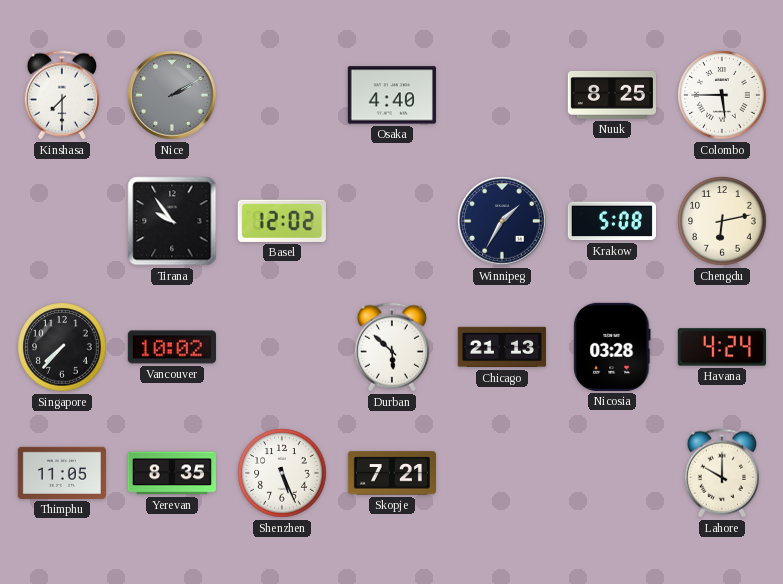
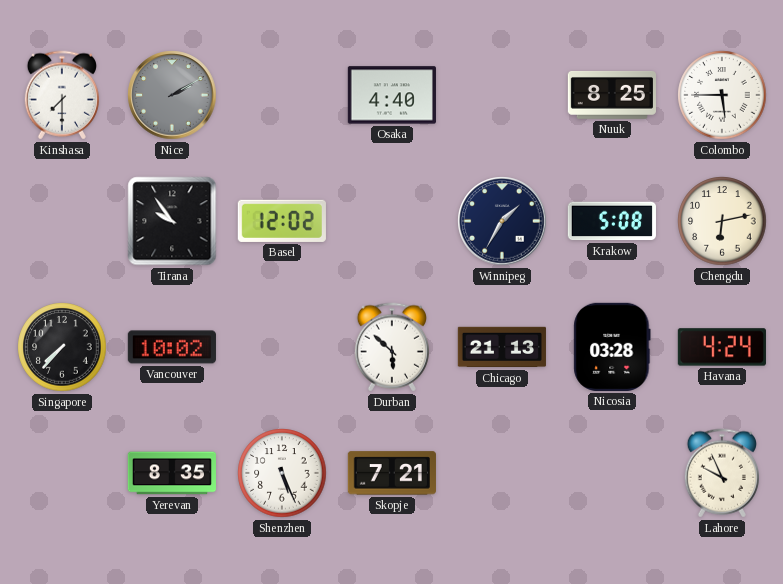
Thimphu: 11:05 -> none (62, 473)
Lahore: 10:00 -> 9:56 (722, 473)
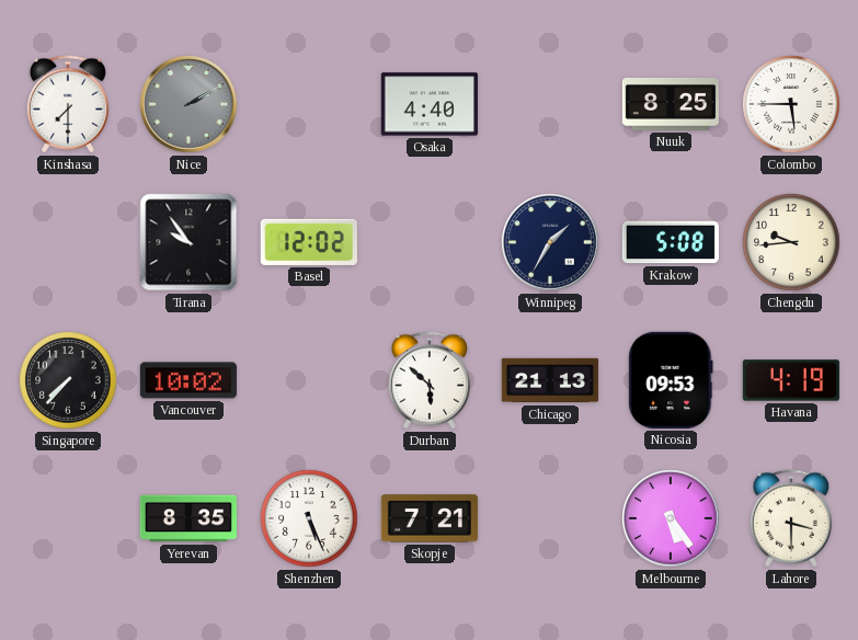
Chengdu: 6:13 -> 9:44 (791, 242)
Nicosia: 03:28 -> 09:53 (671, 380)
Havana: 4:24 -> 4:19 (791, 380)
Melbourne: none -> 5:24 (671, 518)
Lahore: 9:56 -> 3:30 (791, 518)
